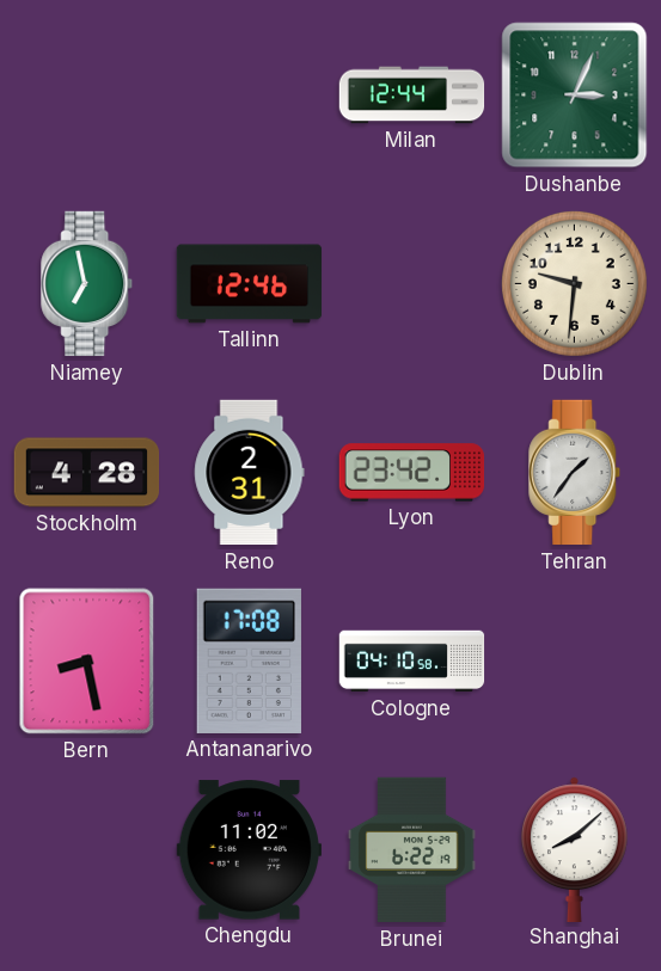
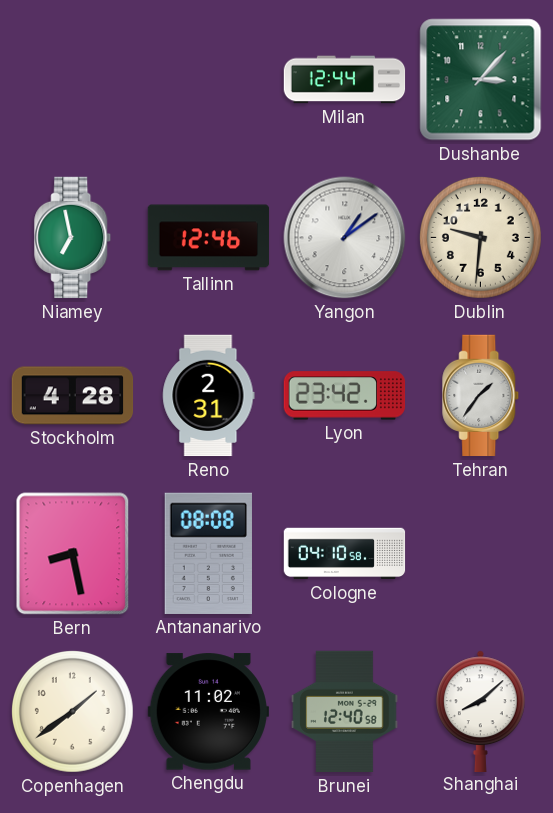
Dushanbe: 3:04 -> 3:07 (481, 80)
Yangon: none -> 1:09 (345, 238)
Antananarivo: 17:08 -> 08:08 (208, 553)
Copenhagen: none -> 1:39 (72, 711)
Brunei: 6:22 -> 12:40 (345, 712)
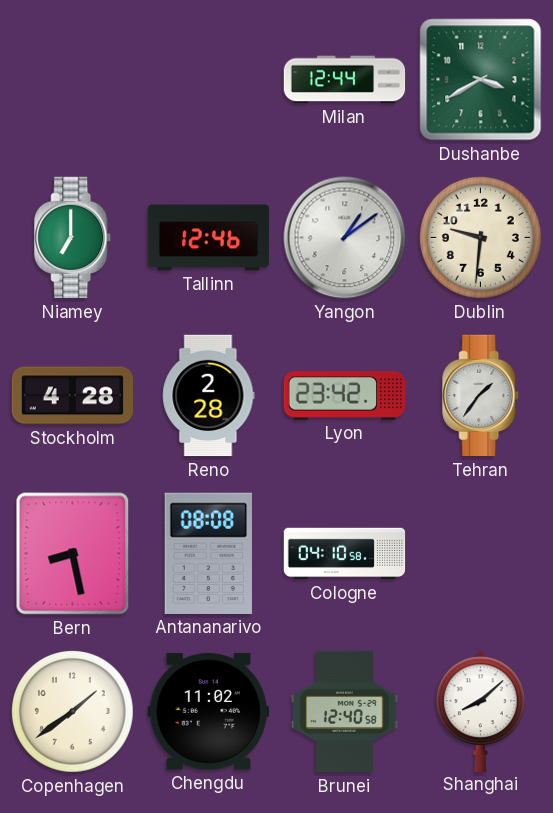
Dushanbe: 3:07 -> 3:40 (481, 80)
Niamey: 6:58 -> 7:00 (73, 238)
Reno: 2:31 -> 2:28 (209, 396)
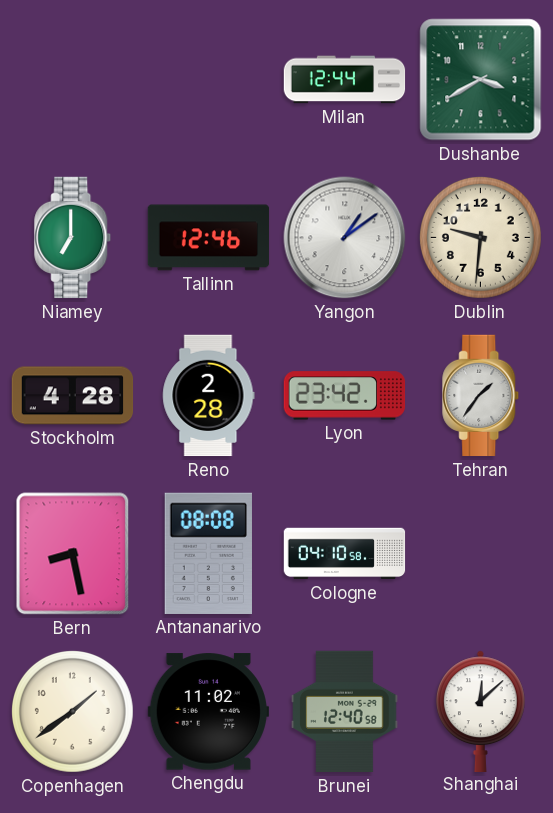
Shanghai: 8:08 -> 12:08 (481, 711)
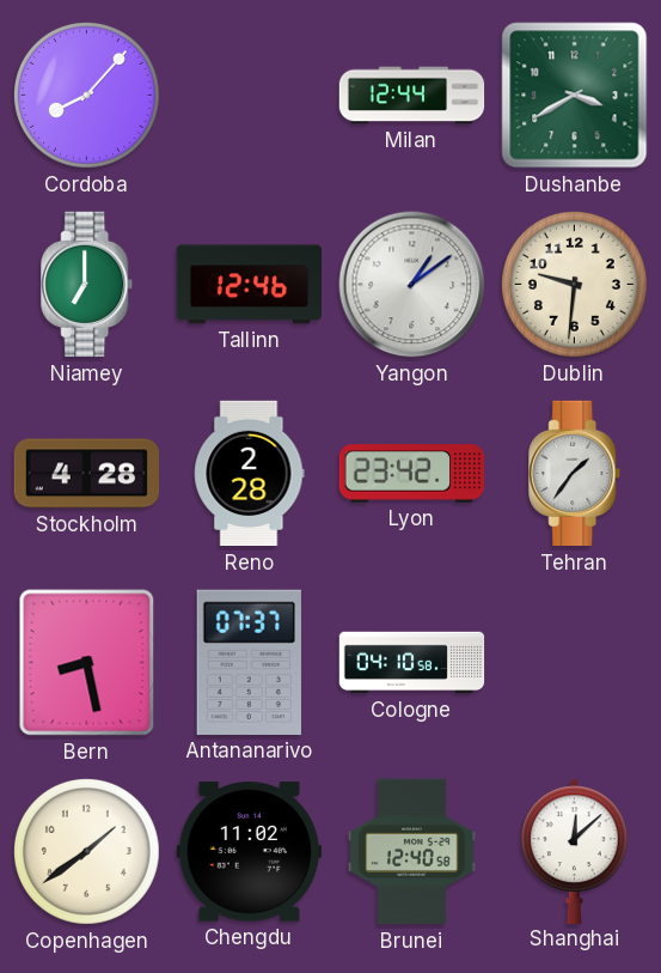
Cordoba: none -> 8:07 (86, 95)
Antananarivo: 08:08 -> 07:37 (249, 662)
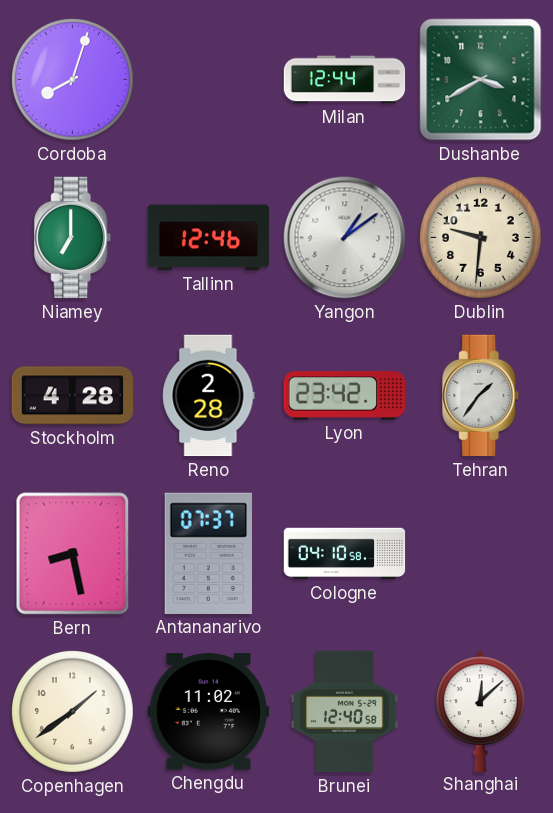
Cordoba: 8:07 -> 8:03 (72, 79)
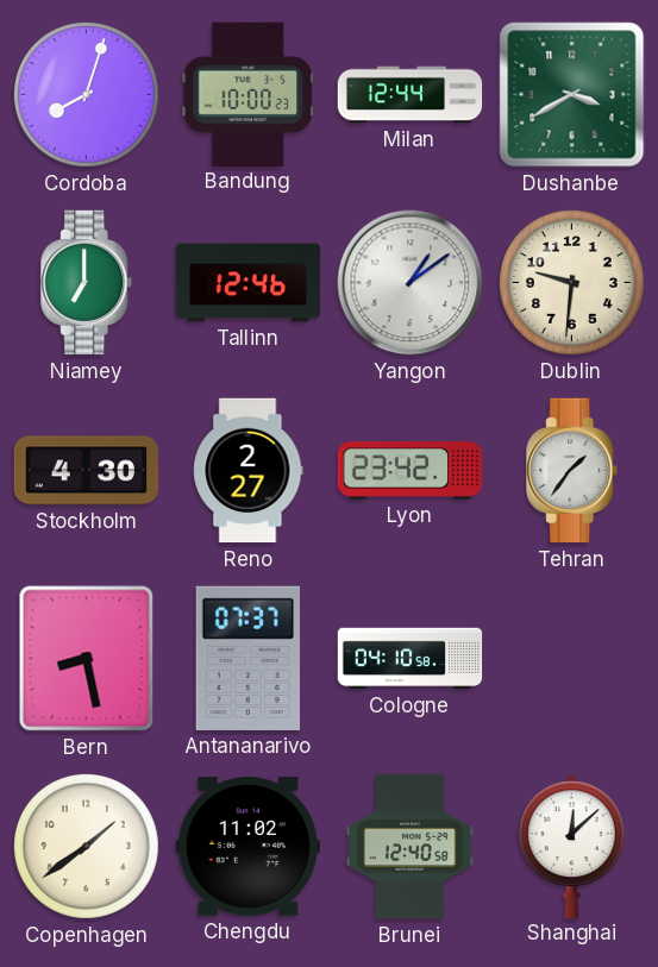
Bandung: none -> 10:00 (247, 94)
Stockholm: 4:28 -> 4:30 (87, 471)
Reno: 2:28 -> 2:27 (249, 471)
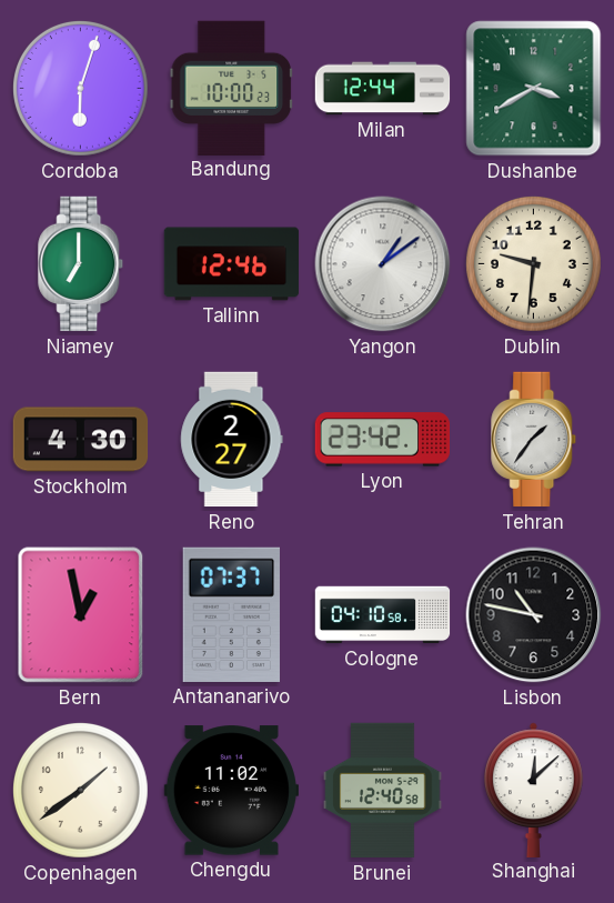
Cordoba: 8:03 -> 6:03 (80, 88)
Bern: 8:28 -> 12:58 (81, 615)
Lisbon: none -> 10:47 (534, 615)
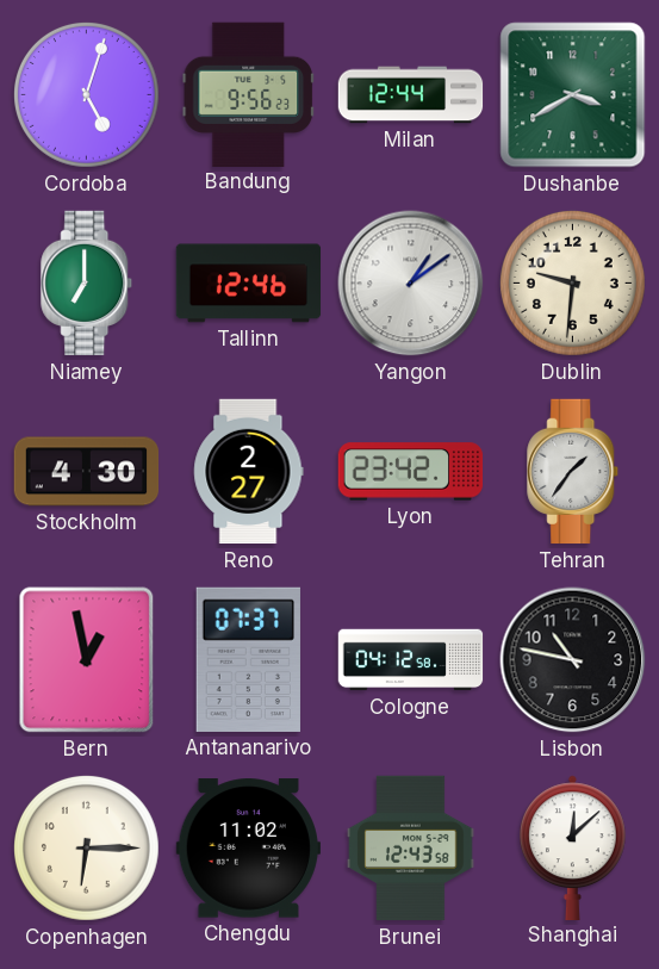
Cordoba: 6:03 -> 5:03 (86, 94)
Bandung: 10:00 -> 9:56 (248, 94)
Cologne: 04:10 -> 04:12 (411, 660)
Copenhagen: 1:39 -> 6:15 (86, 847)
Brunei: 12:40 -> 12:43 (411, 849)
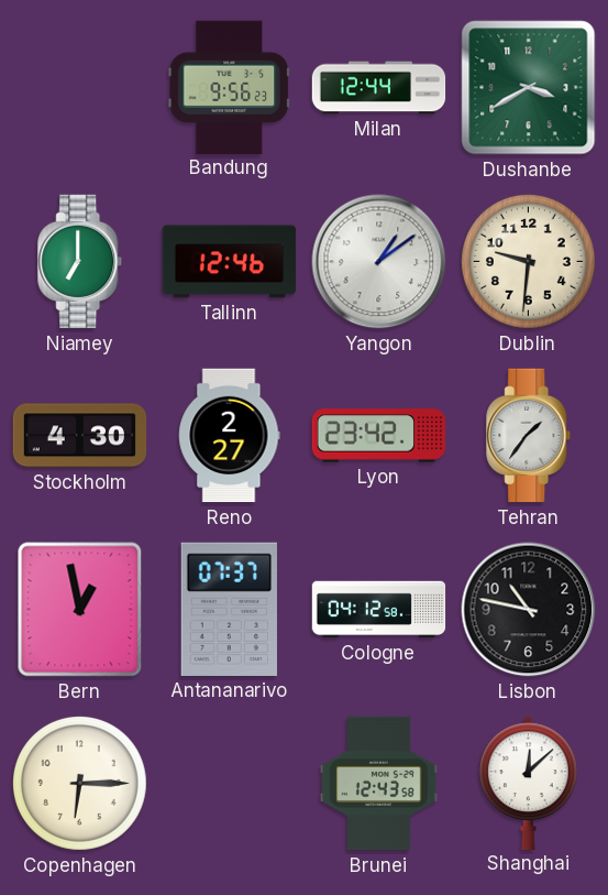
Cordoba: 5:03 -> none (86, 94)
Chengdu: 11:02 -> none (248, 849)
